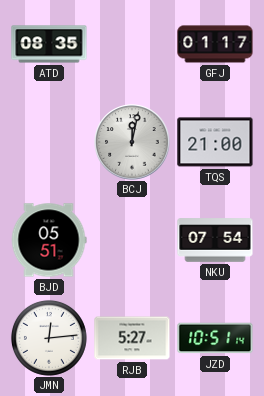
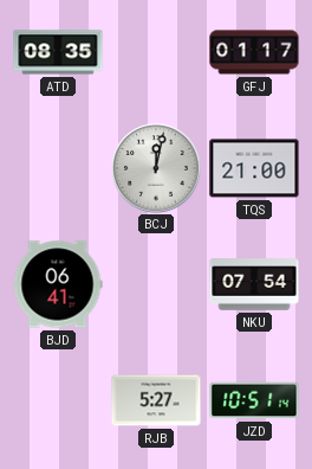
BJD: 05:51 -> 06:41 (58, 284)
JMN: 12:14 -> none (49, 338)
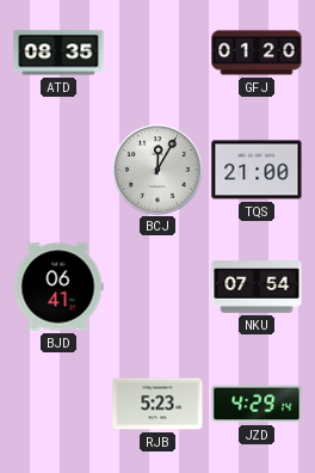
GFJ: 01:17 -> 01:20 (257, 53)
BCJ: 12:02 -> 12:05 (157, 170)
RJB: 5:27 -> 5:23 (157, 404)
JZD: 10:51 -> 4:29 (257, 404)
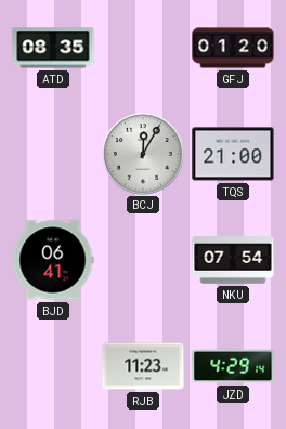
RJB: 5:23 -> 11:23 (143, 366)
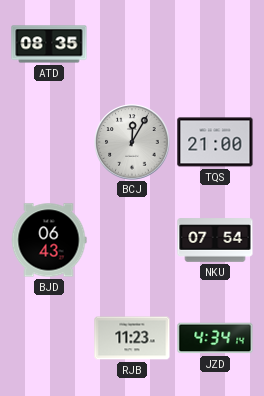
GFJ: 01:20 -> none (233, 48)
BJD: 06:41 -> 06:43 (49, 240)
JZD: 4:29 -> 4:34 (215, 338)
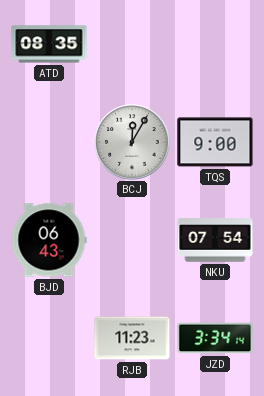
TQS: 21:00 -> 9:00 (215, 142)
JZD: 4:34 -> 3:34 (215, 338)
